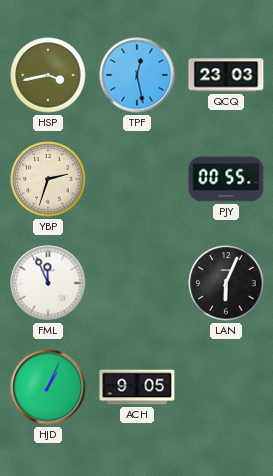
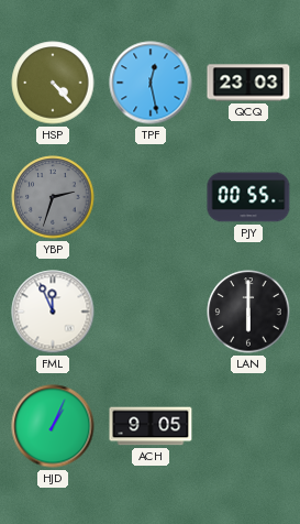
HSP: 3:43 -> 4:23 (53, 83)
YBP dial: cream -> grey (53, 197)
LAN: 6:04 -> 6:00 (248, 312)
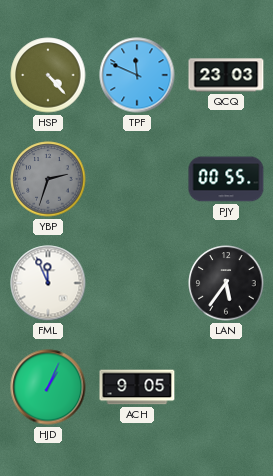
TPF: 12:28 -> 11:49 (137, 75)
LAN: 6:00 -> 5:36 (226, 283)
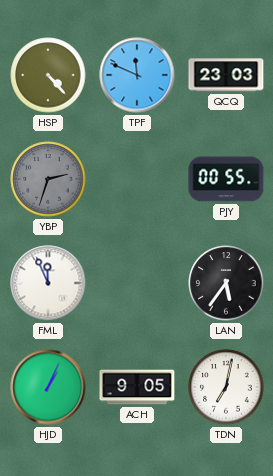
TDN: none -> 7:02 (226, 387)
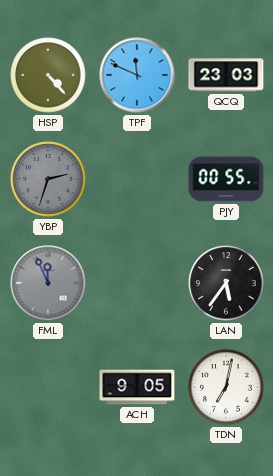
FML dial: white -> grey (48, 283)
HJD: 1:04 -> none (48, 387)
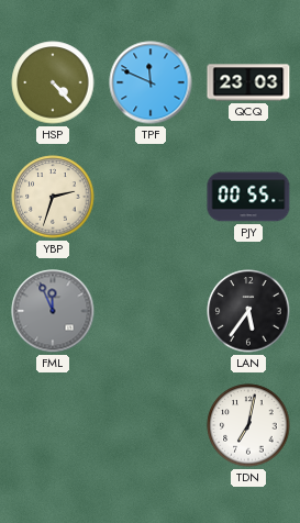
YBP dial: grey -> cream (53, 197)
ACH: 9:05 -> none (137, 387)
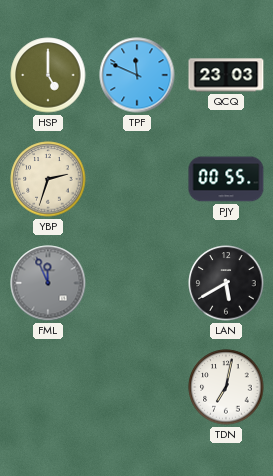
HSP: 4:23 -> 5:00 (48, 75)
LAN: 5:36 -> 5:40 (226, 283)
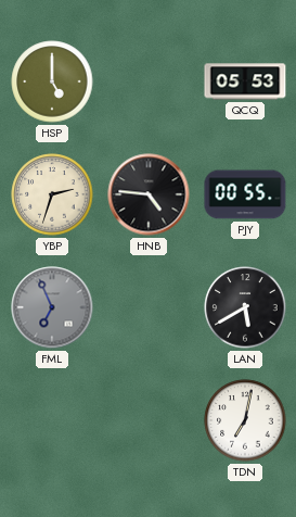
TPF: 11:49 -> none (137, 75)
QCQ: 23:03 -> 05:53 (245, 81)
HNB: none -> 4:46 (149, 194)
FML: 11:56 -> 6:56 (52, 307)
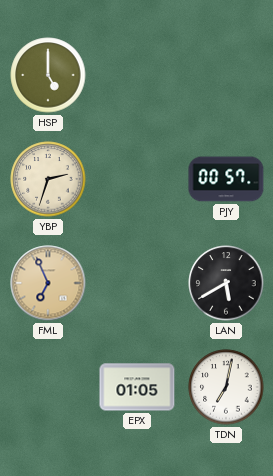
QCQ: 05:53 -> none (245, 81)
HNB: 4:46 -> none (149, 194)
PJY: 00:55 -> 00:57 (226, 179)
FML dial: grey -> champagne (48, 283)
EPX: none -> 01:05 (137, 387)
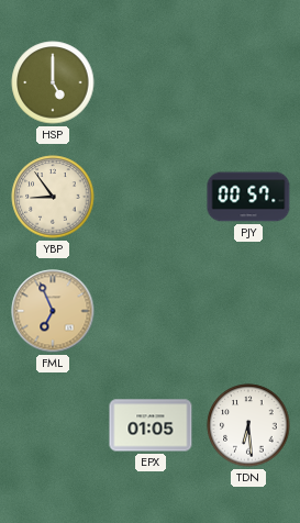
YBP: 2:33 -> 8:54 (53, 197)
LAN: 5:40 -> none (226, 283)
TDN: 7:02 -> 6:29 (248, 425)
